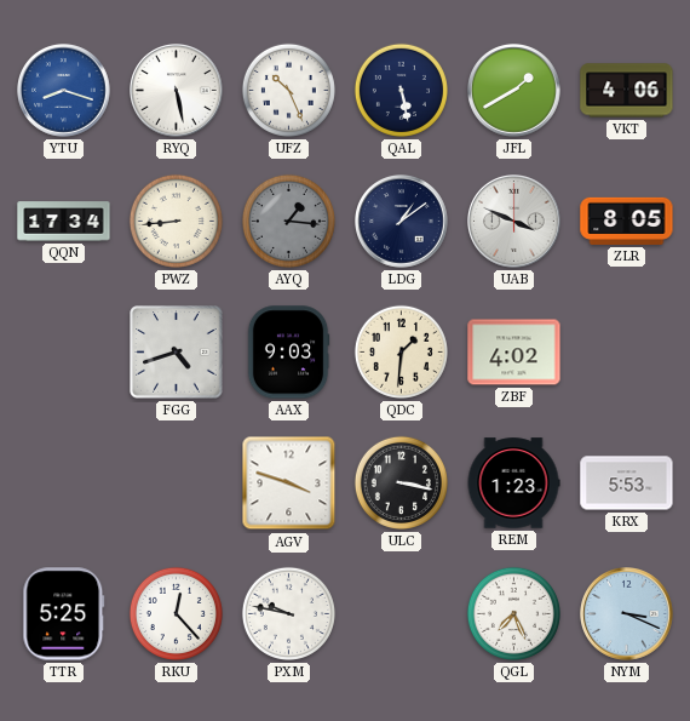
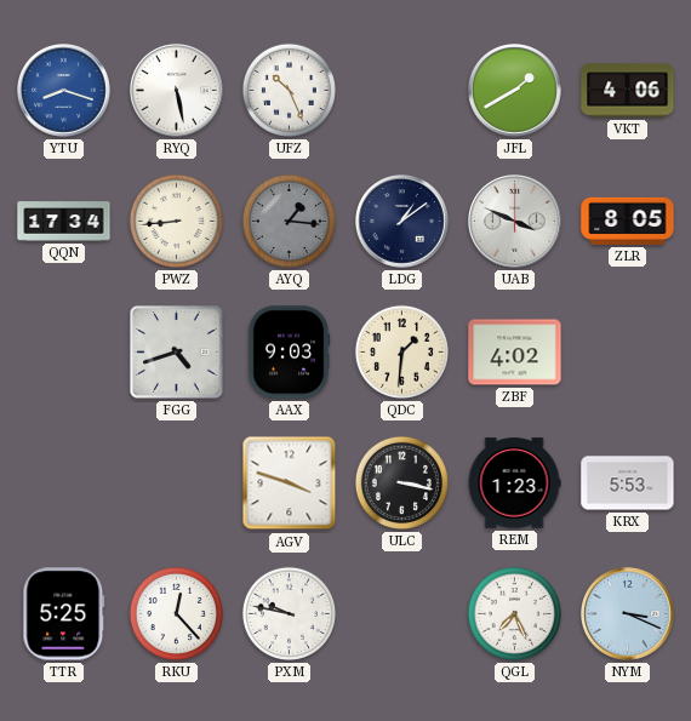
QAL: 5:28 -> none (401, 90)
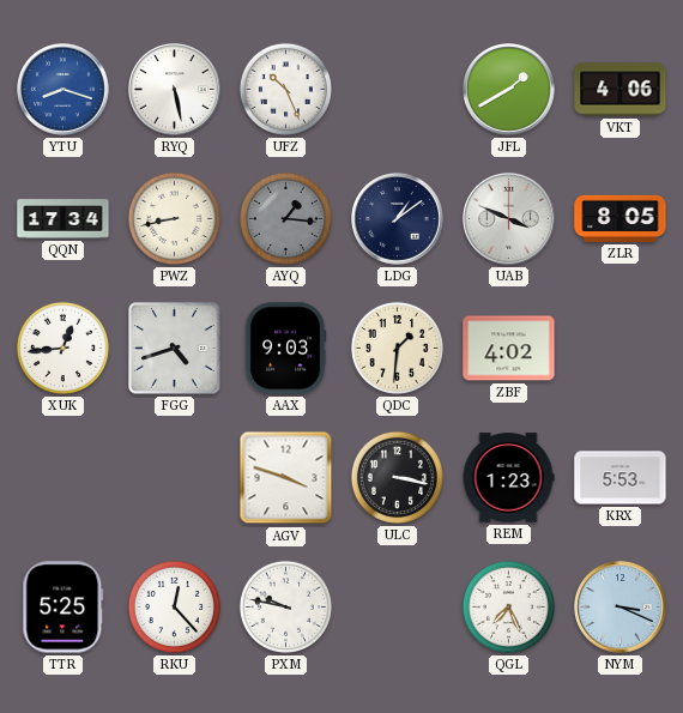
PWZ: 8:44 -> 8:43 (174, 218)
XUK: none -> 12:44 (62, 348)
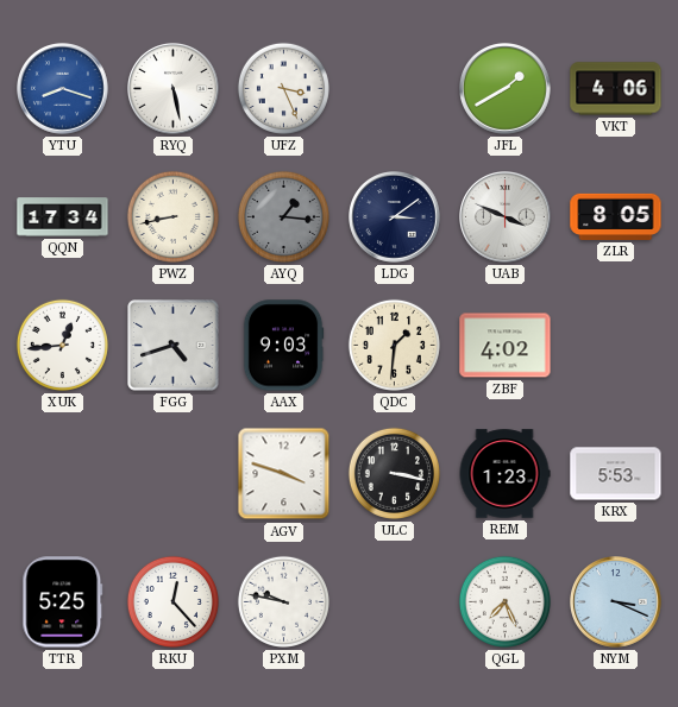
UFZ: 10:26 -> 3:26 (283, 88)
LDG: 1:09 -> 3:09 (395, 217)
